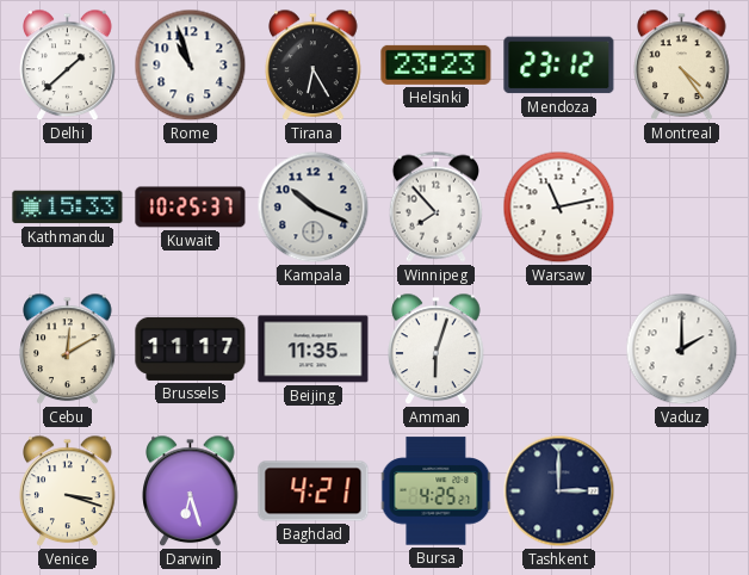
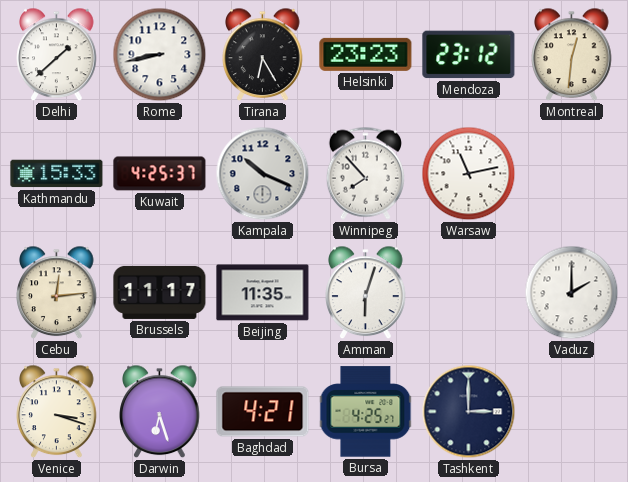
Rome: 10:57 -> 8:43 (160, 55)
Montreal: 4:24 -> 12:31 (572, 55)
Kuwait: 10:25 -> 4:25 (160, 174)
Cebu: 12:10 -> 12:14 (57, 293)
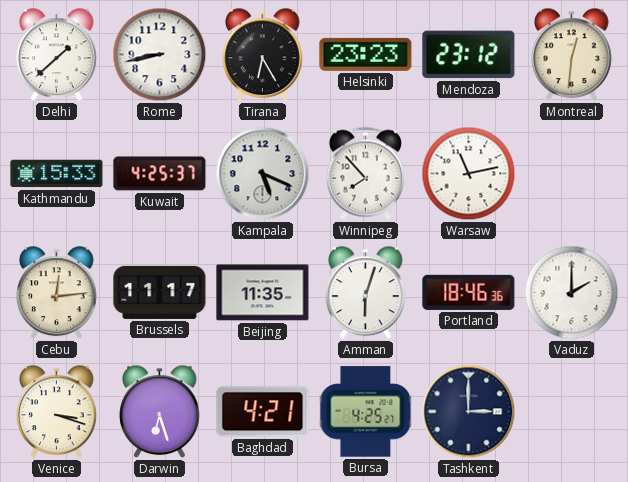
Kampala: 10:19 -> 5:19 (263, 174)
Portland: none -> 18:46 (469, 292)
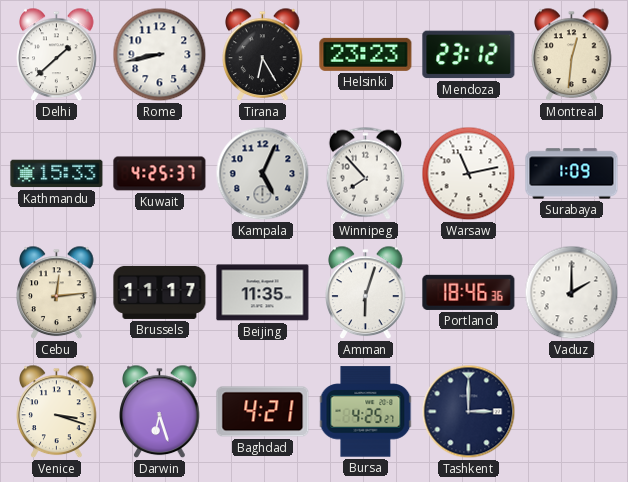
Kampala: 5:19 -> 5:04 (263, 174)
Surabaya: none -> 1:09 (572, 174)
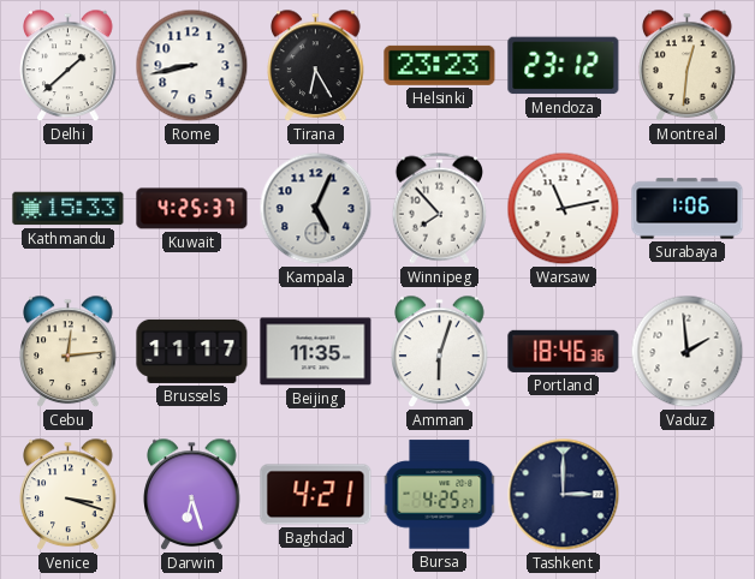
Surabaya: 1:09 -> 1:06 (688, 209)
Vaduz: 2:00 -> 1:59 (688, 352)
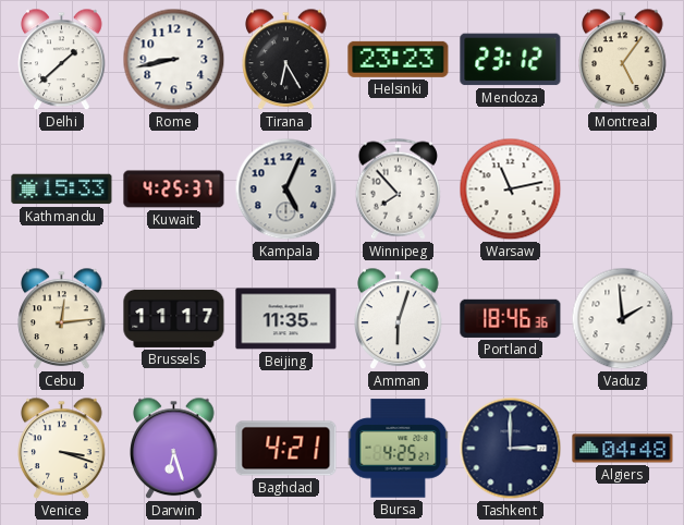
Montreal: 12:31 -> 5:06 (623, 60)
Surabaya: 1:06 -> none (688, 209)
Algiers: none -> 04:48 (623, 449)
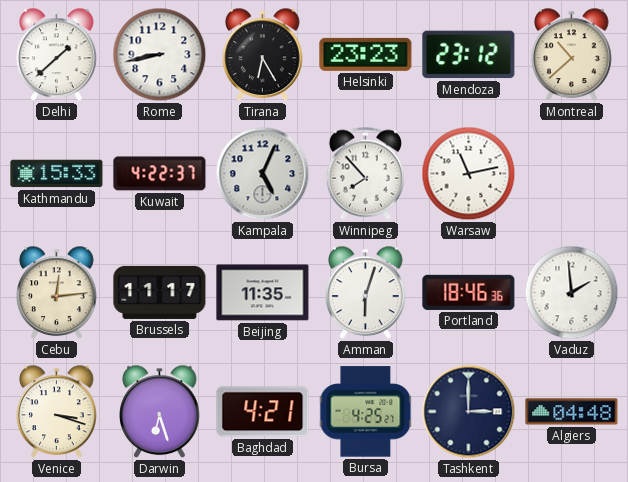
Montreal: 5:06 -> 10:38 (572, 55)
Kuwait: 4:25 -> 4:22 (160, 174)
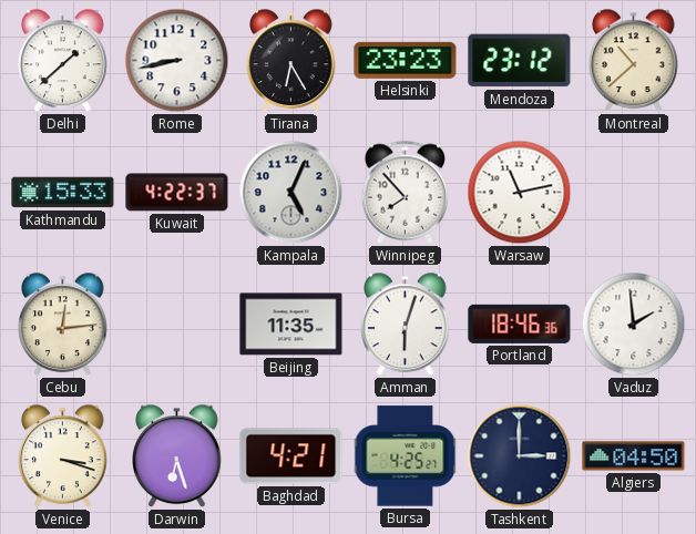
Brussels: 11:17 -> none (160, 292)
Algiers: 04:48 -> 04:50 (634, 456)
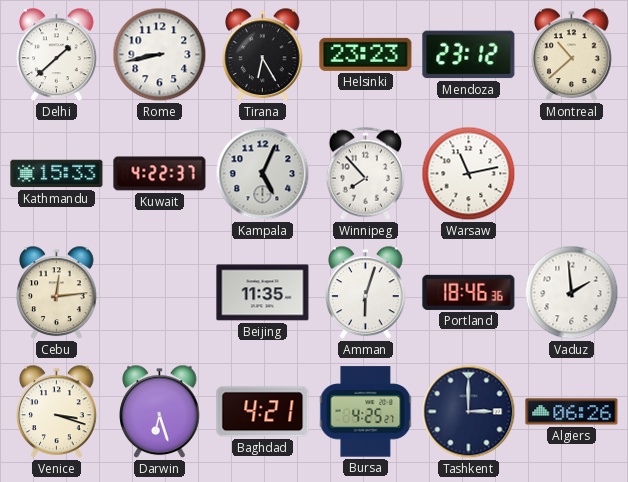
Algiers: 04:50 -> 06:26 (572, 412)
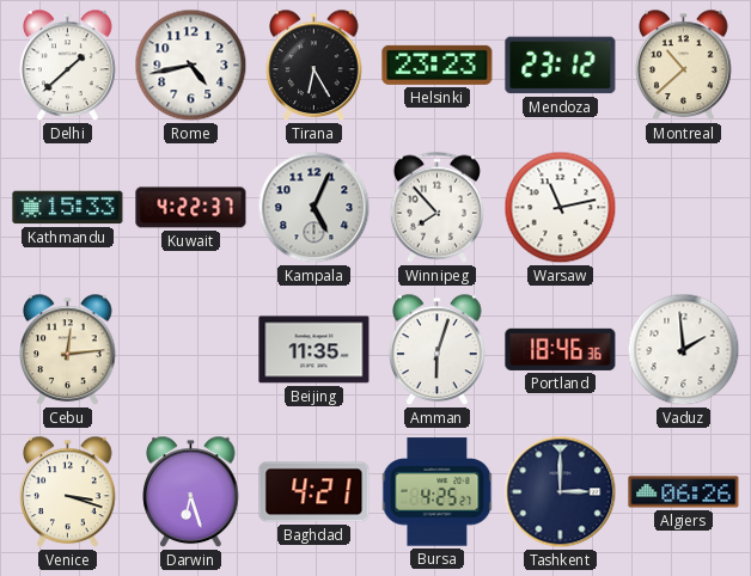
Rome: 8:43 -> 4:43 (191, 66)
